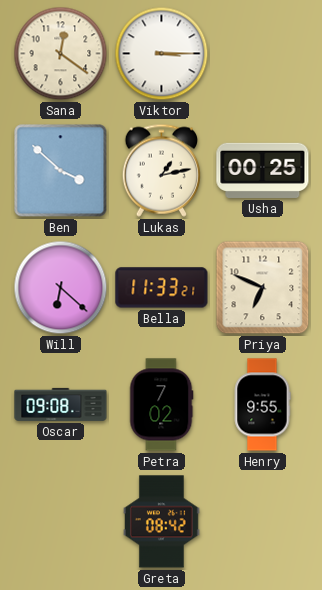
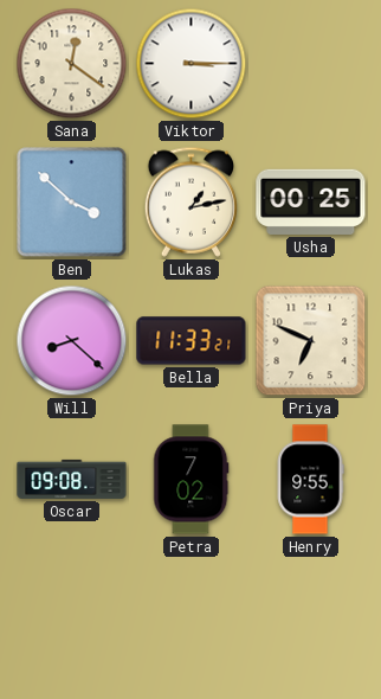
Will: 6:22 -> 8:22 (72, 341)
Greta: 08:42 -> none (161, 522)
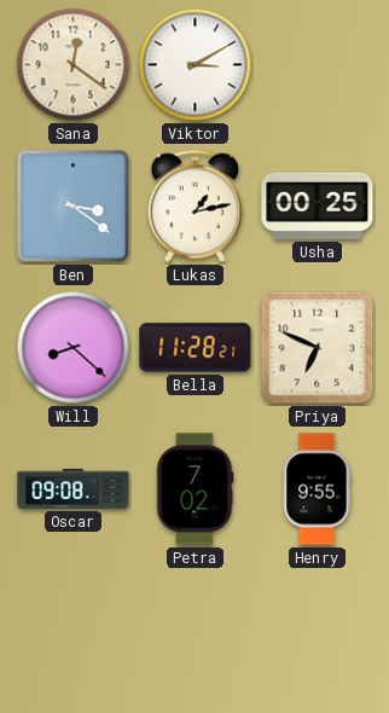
Viktor: 3:15 -> 3:10 (196, 65)
Ben: 3:52 -> 3:21 (74, 207)
Bella: 11:33 -> 11:28 (196, 348)
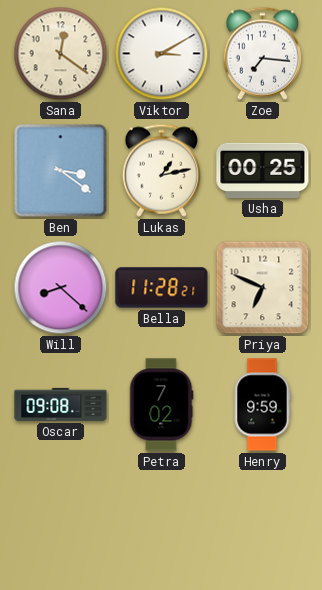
Zoe: none -> 7:16 (262, 53)
Henry: 9:55 -> 9:59 (262, 405)
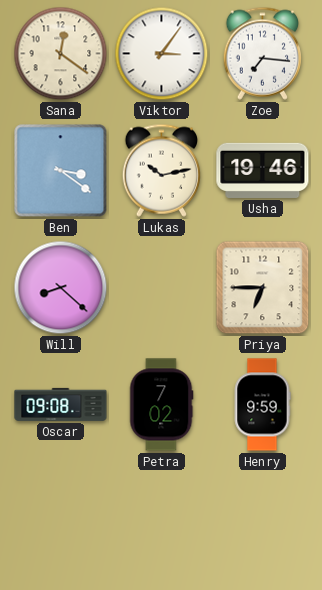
Viktor: 3:10 -> 3:06 (162, 54)
Lukas: 1:13 -> 10:13 (161, 170)
Usha: 00:25 -> 19:46 (263, 170)
Bella: 11:28 -> none (162, 288)
Priya: 6:49 -> 6:45 (263, 288)
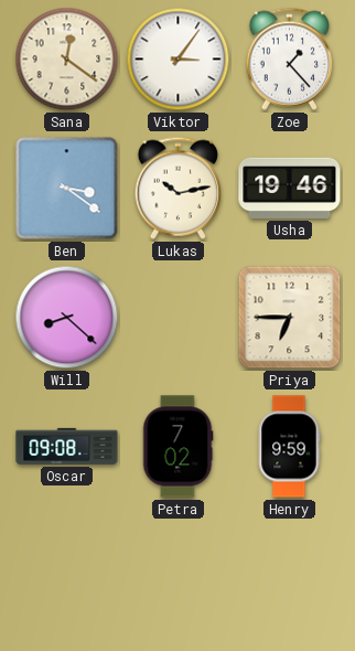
Zoe: 7:16 -> 1:23 (289, 58)
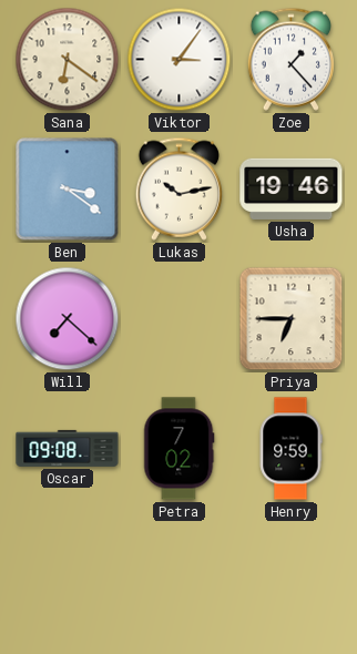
Sana: 12:21 -> 6:21 (68, 60)
Will: 8:22 -> 7:22 (68, 319)
